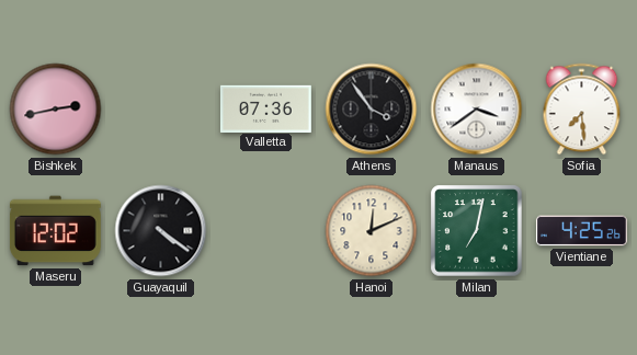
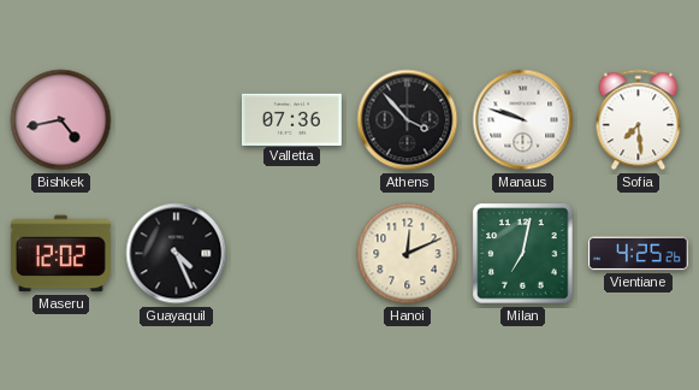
Bishkek: 2:43 -> 4:43 (61, 120)
Athens: 3:54 -> 3:53 (408, 120)
Manaus: 3:39 -> 9:48 (523, 120)
Guayaquil: 4:21 -> 4:26 (177, 254)
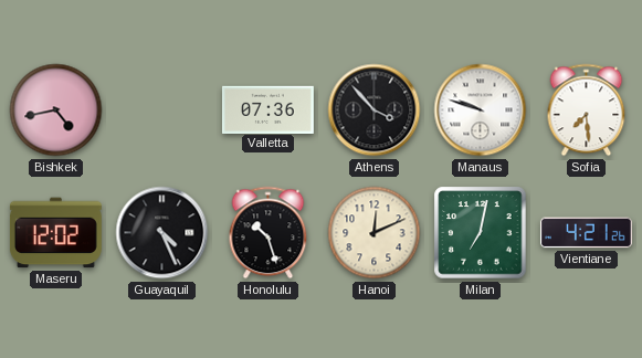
Honolulu: none -> 10:27 (269, 233)
Vientiane: 4:25 -> 4:21 (586, 233)
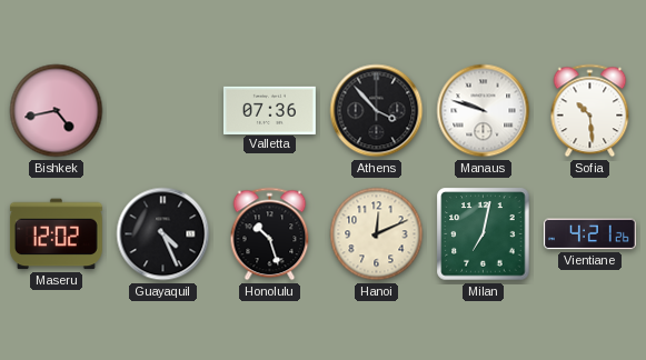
Sofia: 7:29 -> 10:29 (590, 111)
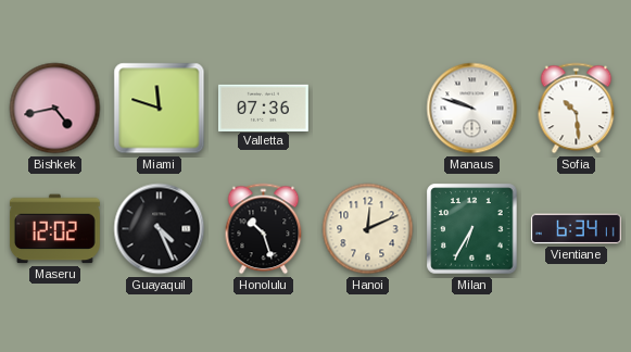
Miami: none -> 11:48 (160, 109)
Athens: 3:53 -> none (377, 111)
Milan: 7:02 -> 6:35 (472, 229)
Vientiane: 4:21 -> 6:34 (576, 229)
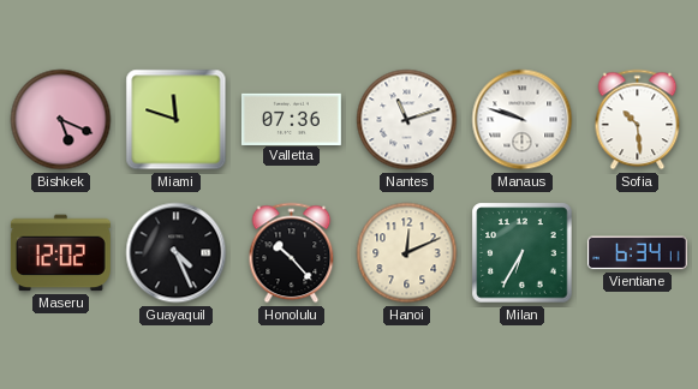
Bishkek: 4:43 -> 5:19 (61, 120)
Nantes: none -> 11:12 (407, 120)
Honolulu: 10:27 -> 10:23 (292, 253)
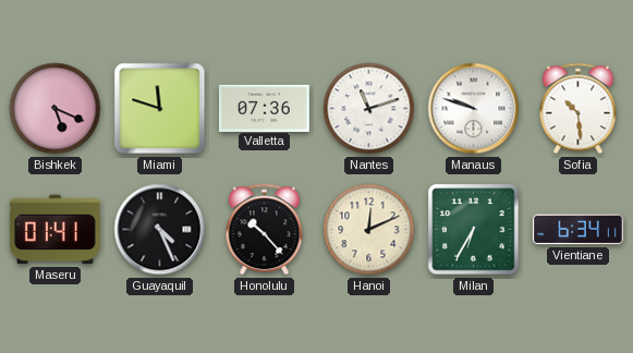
Maseru: 12:02 -> 01:41 (54, 230)
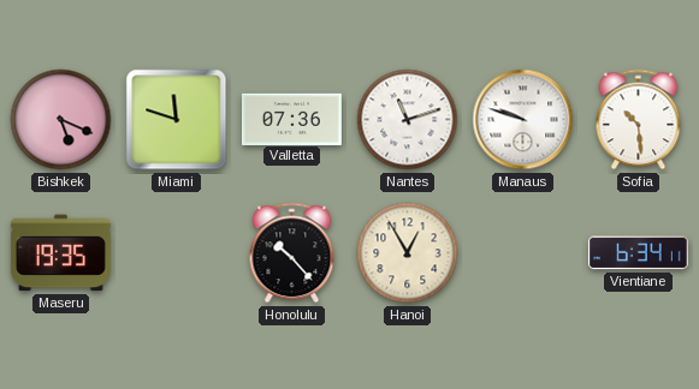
Maseru: 01:41 -> 19:35 (60, 253)
Guayaquil: 4:26 -> none (160, 230)
Hanoi: 12:11 -> 12:55 (408, 253)
Milan: 6:35 -> none (474, 230)
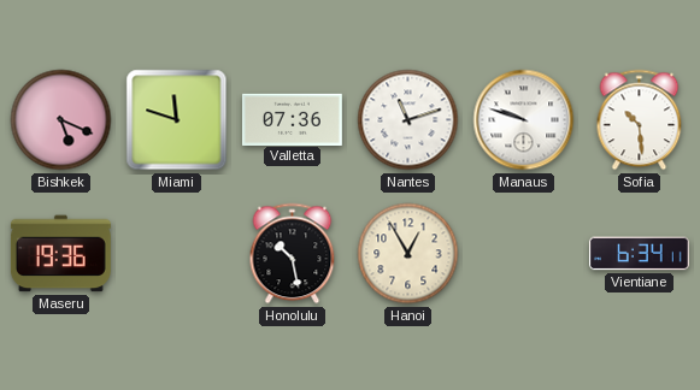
Maseru: 19:35 -> 19:36 (60, 254)
Honolulu: 10:23 -> 10:28 (293, 254)
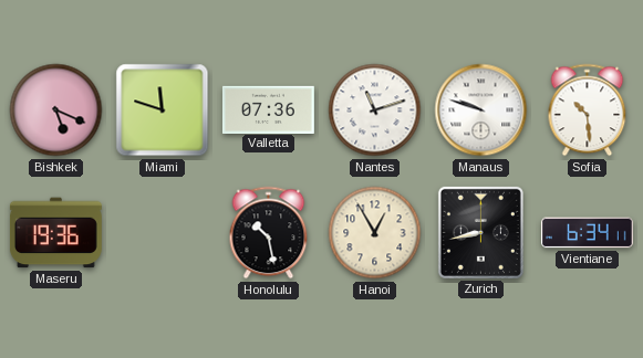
Zurich: none -> 8:43 (480, 232)
